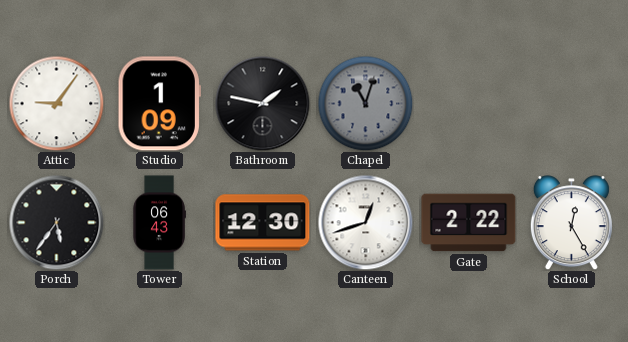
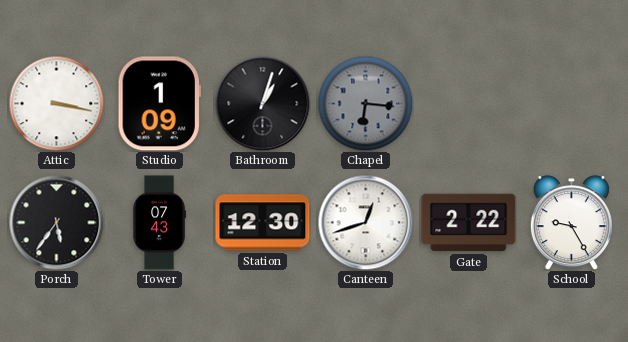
Attic: 9:06 -> 3:17 (56, 103)
Bathroom: 1:47 -> 1:03 (262, 103)
Chapel: 11:03 -> 6:16 (365, 103)
Tower: 06:43 -> 07:43 (159, 223)
School: 12:25 -> 9:25 (571, 223)
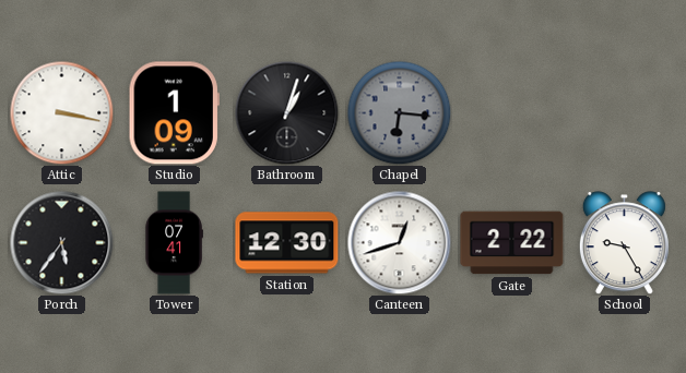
Tower: 07:43 -> 07:41 (174, 243)
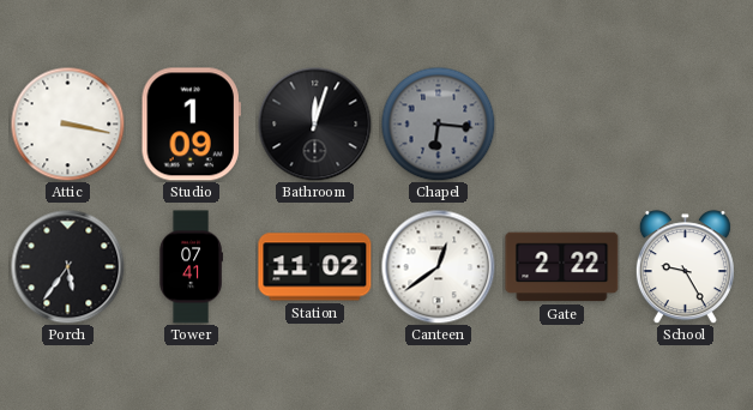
Bathroom: 1:03 -> 12:03 (314, 123)
Station: 12:30 -> 11:02 (315, 267)
Canteen: 12:42 -> 12:39 (438, 266)
